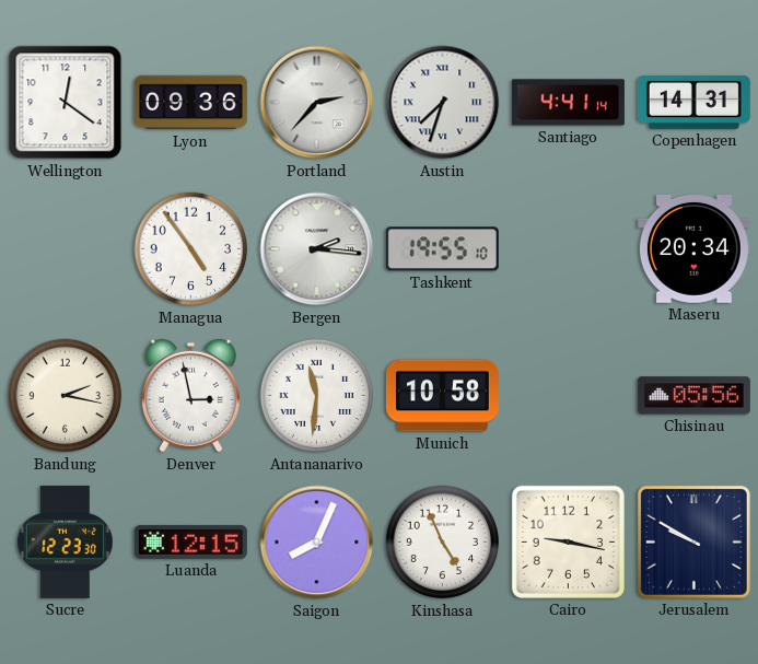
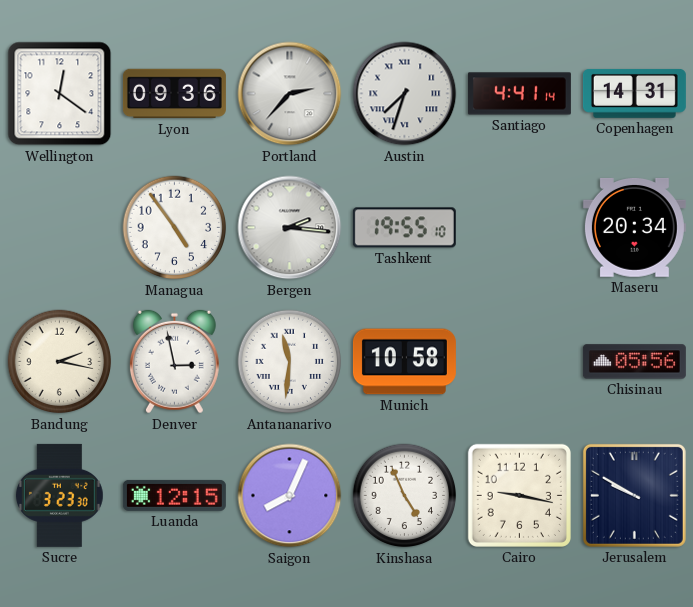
Sucre: 12:23 -> 3:23 (59, 495)
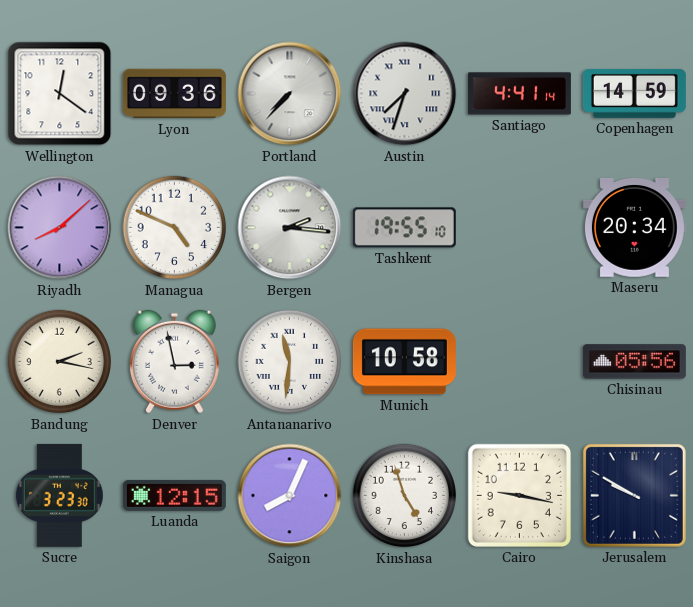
Portland: 2:37 -> 7:37 (290, 94)
Copenhagen: 14:31 -> 14:59 (634, 93)
Riyadh: none -> 8:08 (60, 228)
Managua: 4:54 -> 4:49 (175, 228)
Kinshasa: 4:56 -> 4:57 (405, 496)
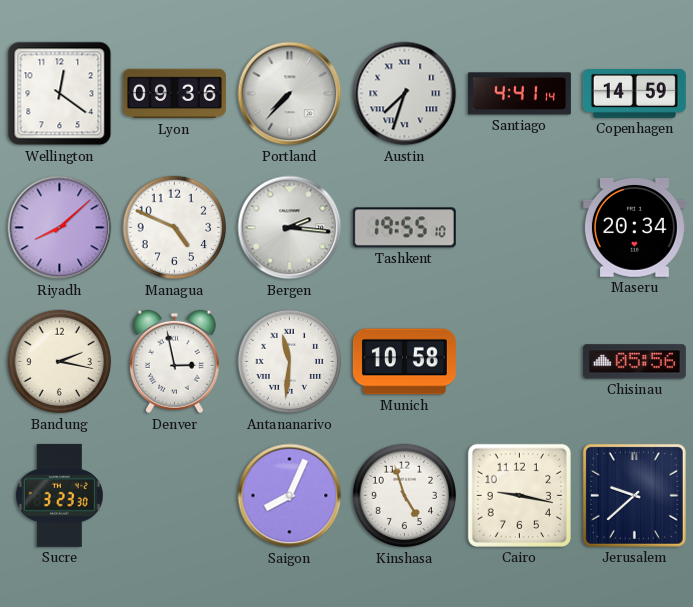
Luanda: 12:15 -> none (174, 495)
Jerusalem: 9:50 -> 9:38 (634, 495)
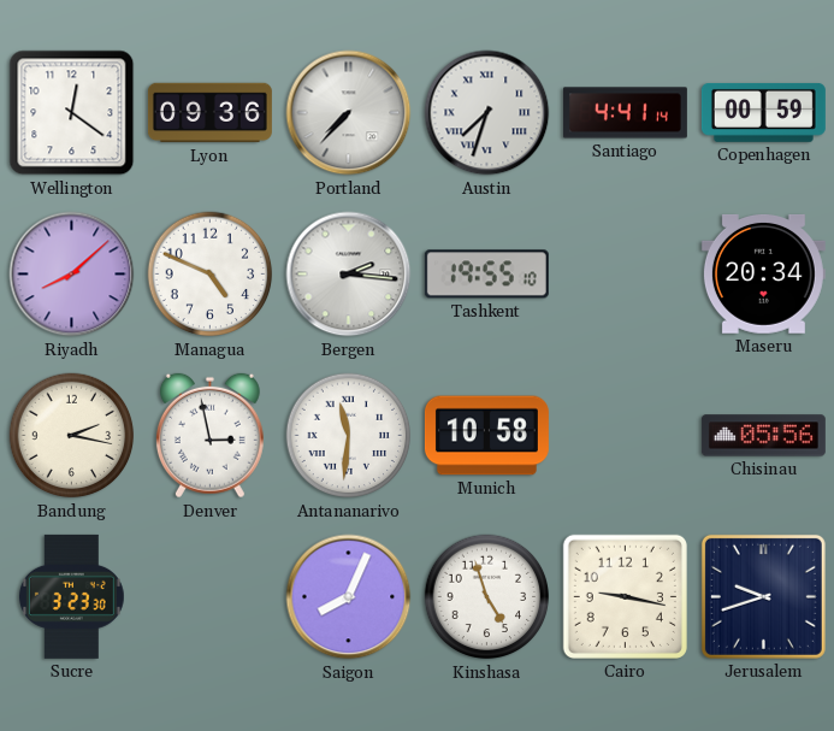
Copenhagen: 14:59 -> 00:59 (763, 112)
Jerusalem: 9:38 -> 9:42 (763, 596)
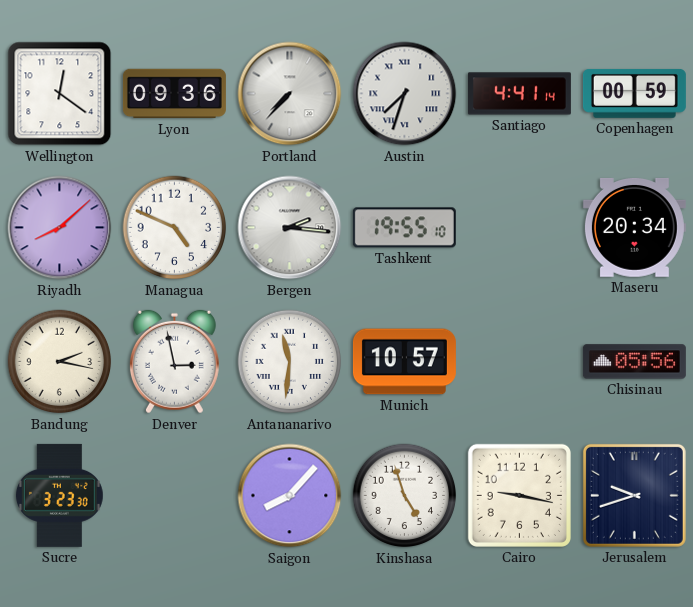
Munich: 10:58 -> 10:57 (404, 362)
Saigon: 8:04 -> 8:07 (290, 496)
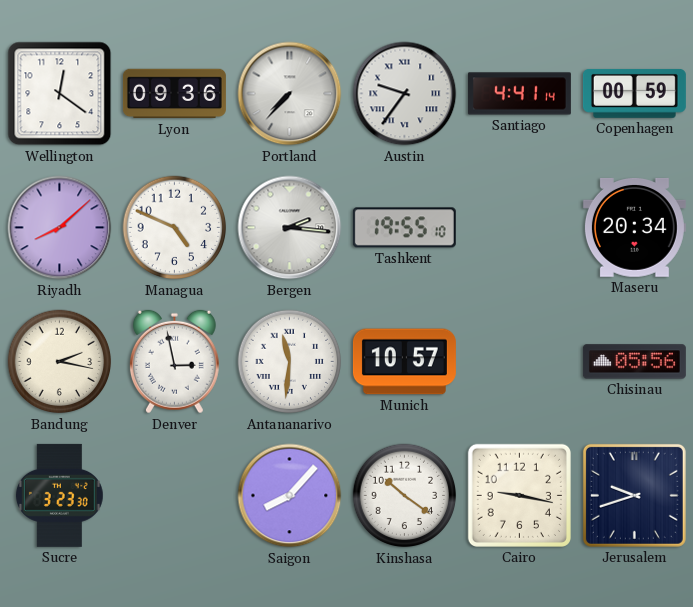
Austin: 7:33 -> 9:36 (405, 94)
Kinshasa: 4:57 -> 10:21 (405, 496)
